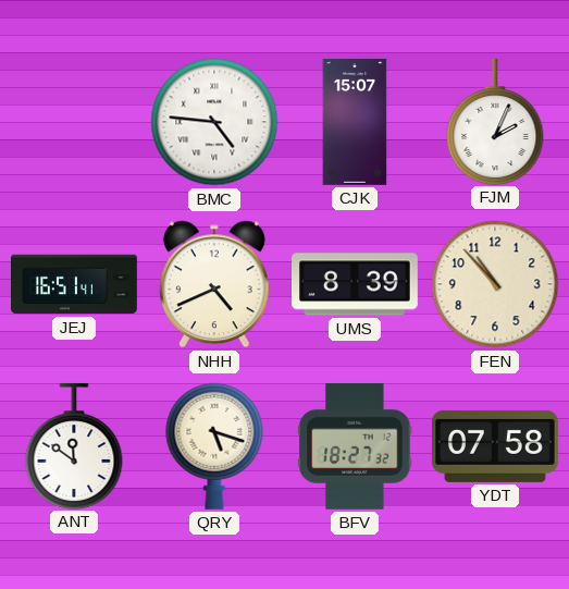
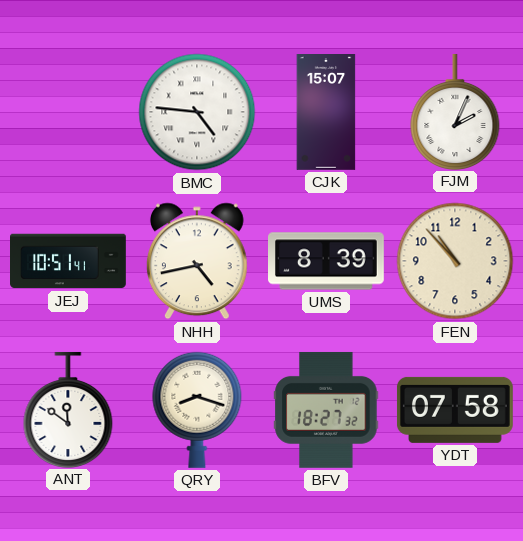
JEJ: 16:51 -> 10:51 (69, 261)
NHH: 4:41 -> 4:43 (197, 261)
QRY: 5:18 -> 8:18 (197, 410)
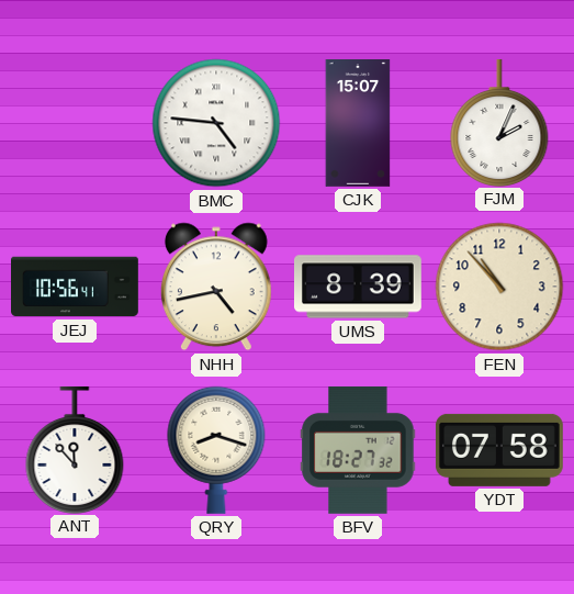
JEJ: 10:51 -> 10:56 (76, 287)
ANT: 11:51 -> 11:53 (75, 449)
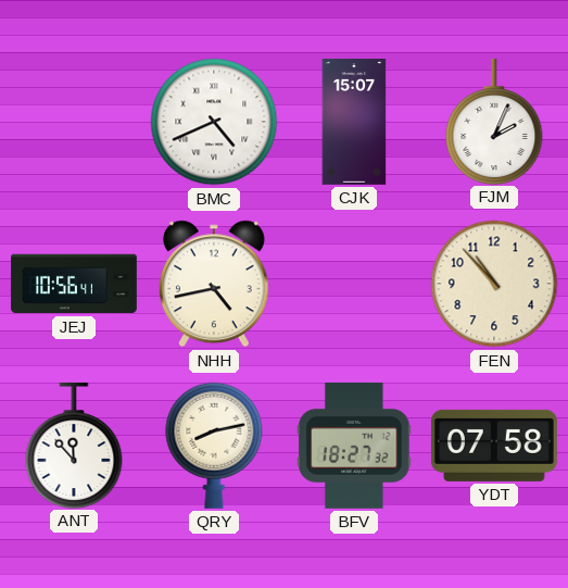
BMC: 4:46 -> 4:41 (214, 122)
UMS: 8:39 -> none (359, 287)
QRY: 8:18 -> 8:13 (214, 446)
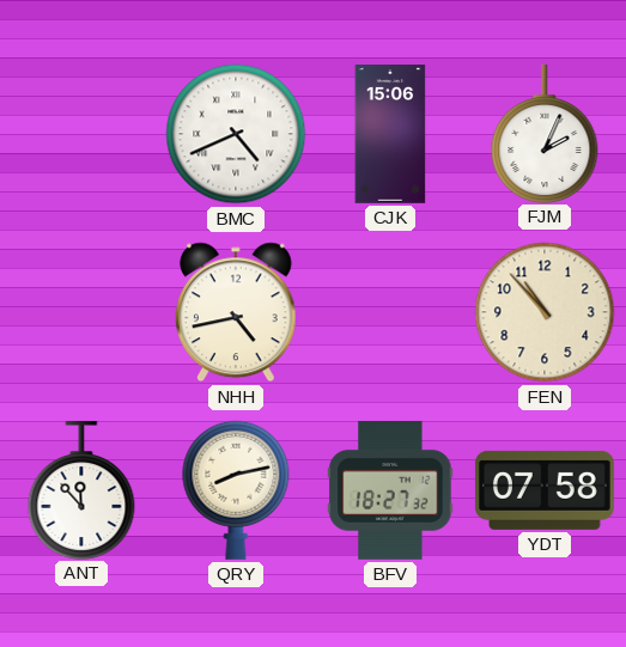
CJK: 15:07 -> 15:06 (390, 135)
JEJ: 10:56 -> none (75, 284)
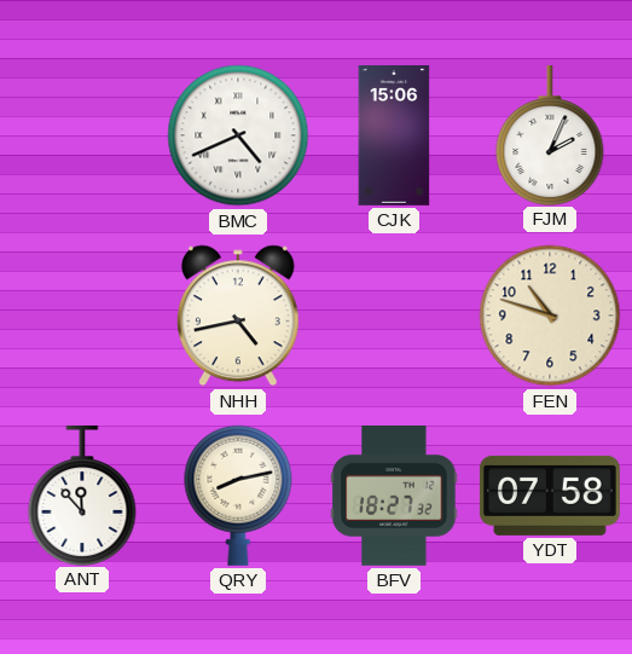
FEN: 10:53 -> 10:48 (550, 316)
